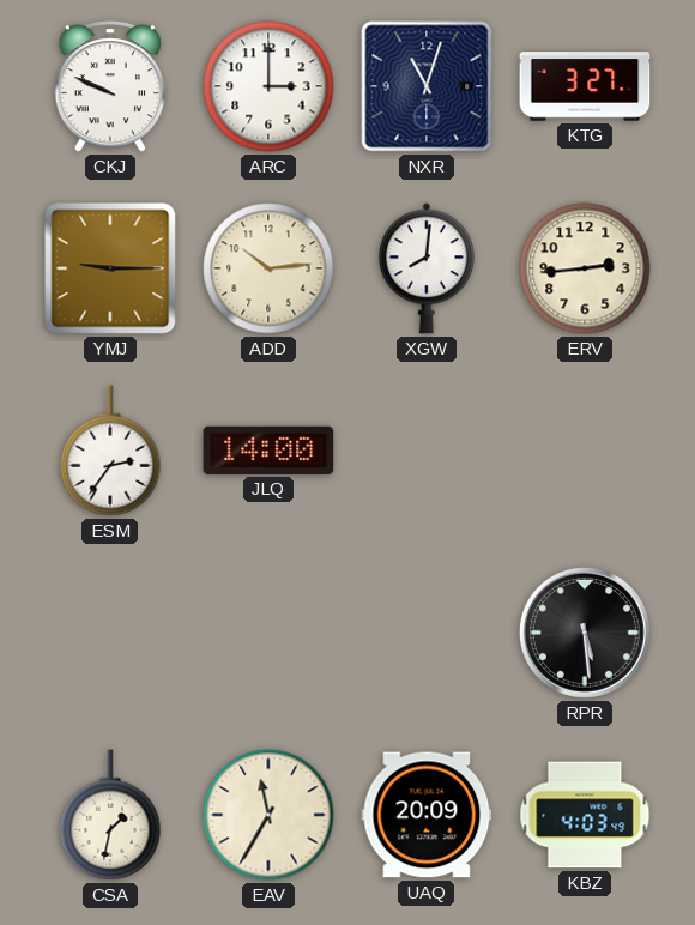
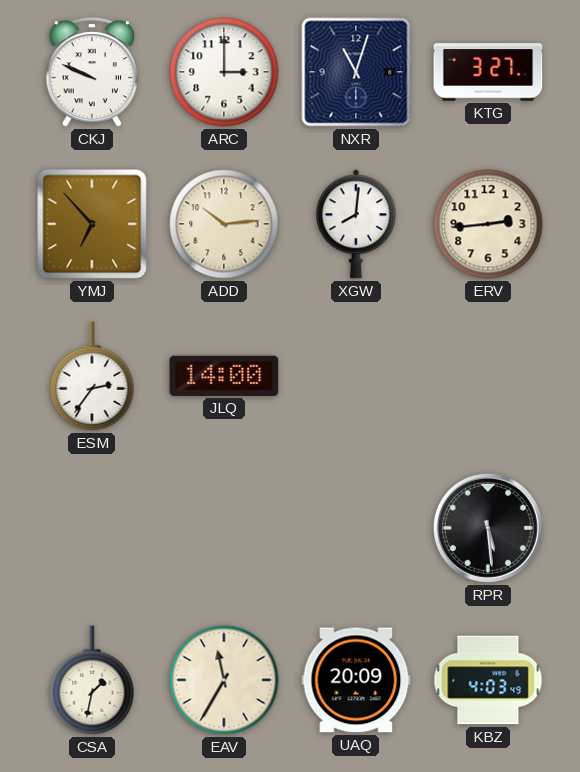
YMJ: 9:15 -> 6:53 (92, 224)
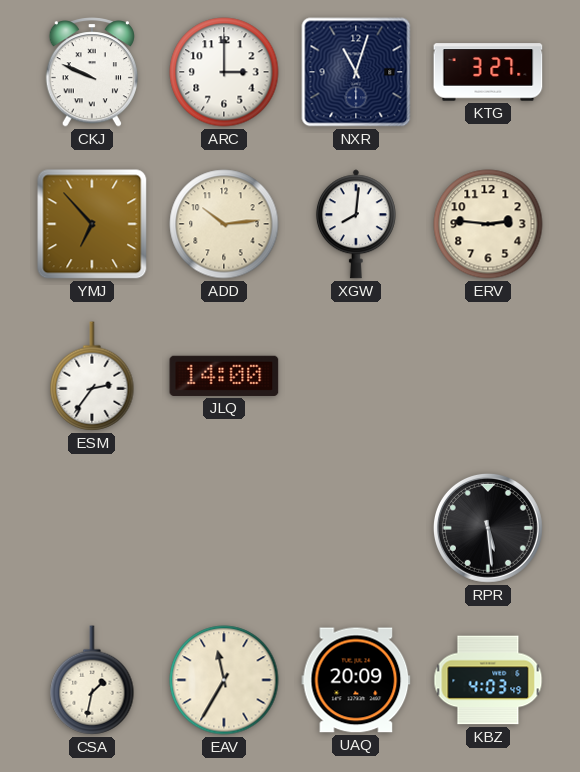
ERV: 2:44 -> 2:46 (488, 224)
